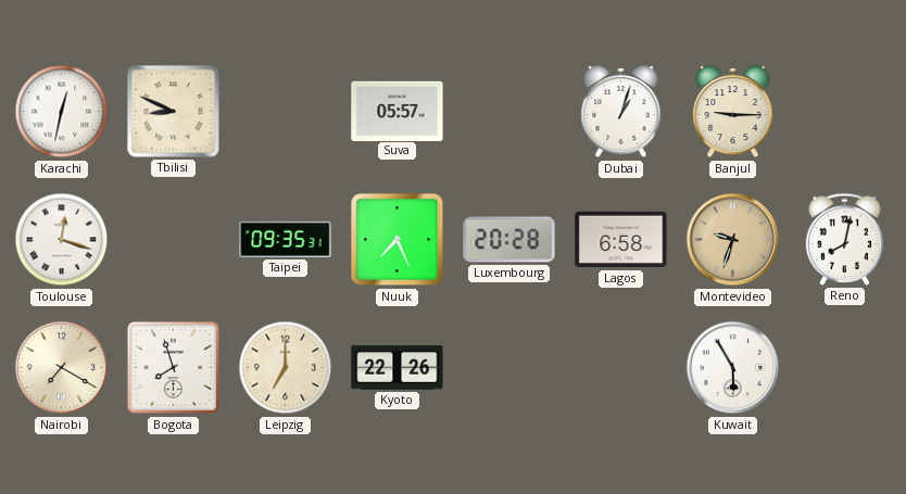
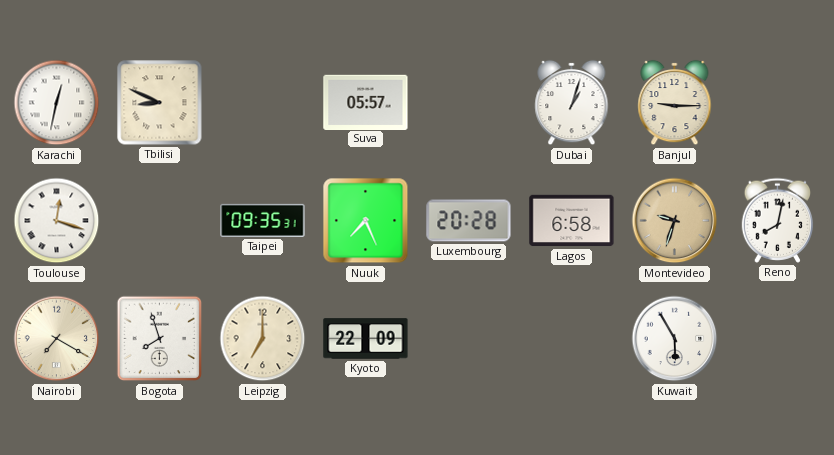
Kyoto: 22:26 -> 22:09 (366, 339)
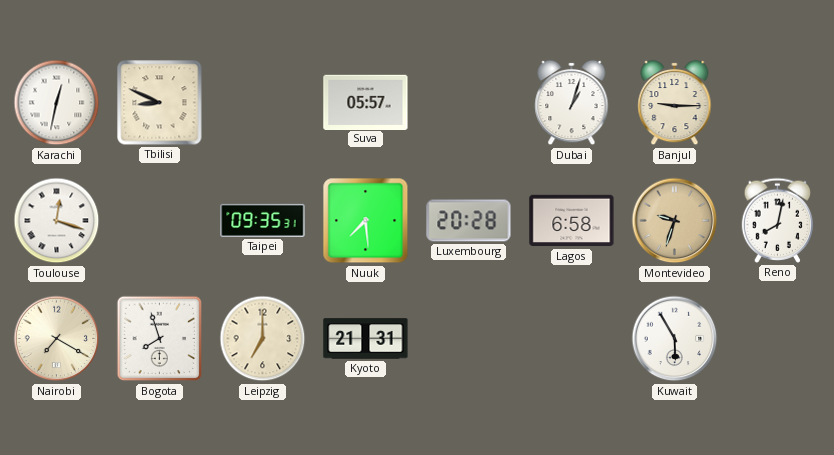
Nuuk: 7:26 -> 7:29 (366, 221)
Kyoto: 22:09 -> 21:31 (366, 339)
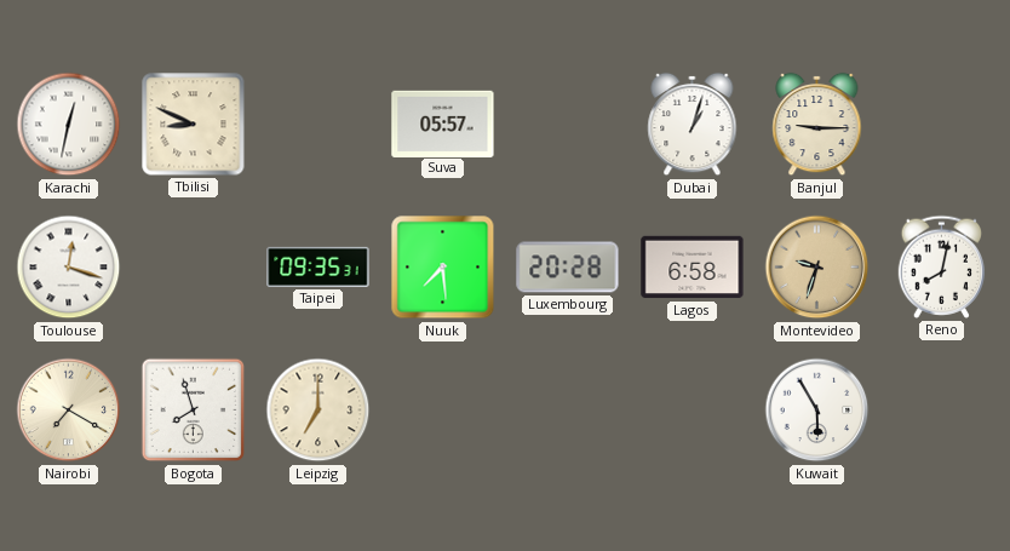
Kyoto: 21:31 -> none (366, 339)
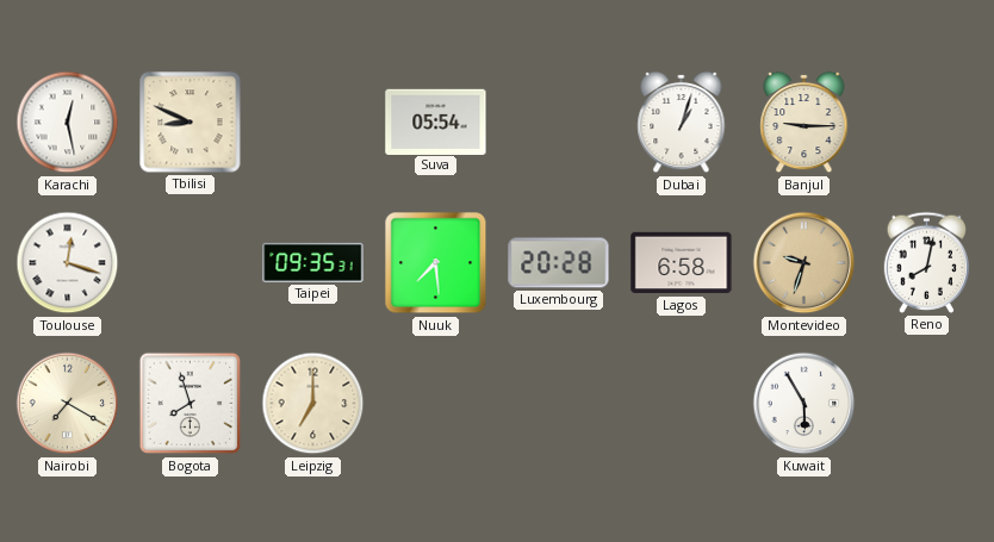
Karachi: 12:32 -> 12:28 (68, 123)
Suva: 05:57 -> 05:54 (436, 122)
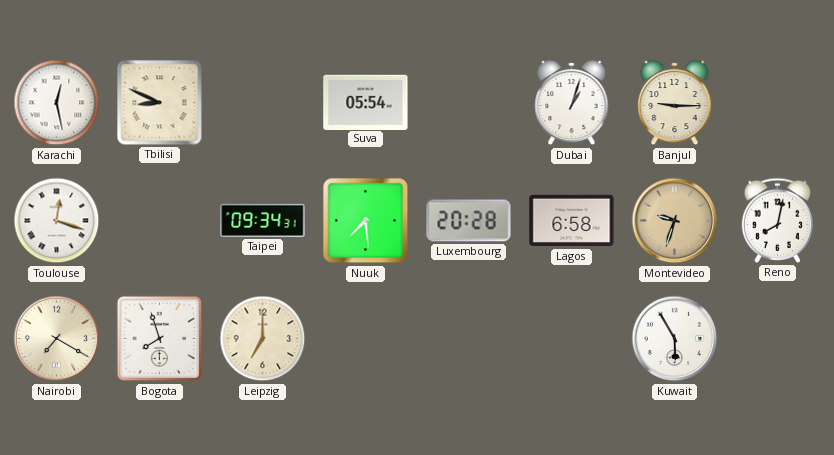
Taipei: 09:35 -> 09:34 (263, 220)
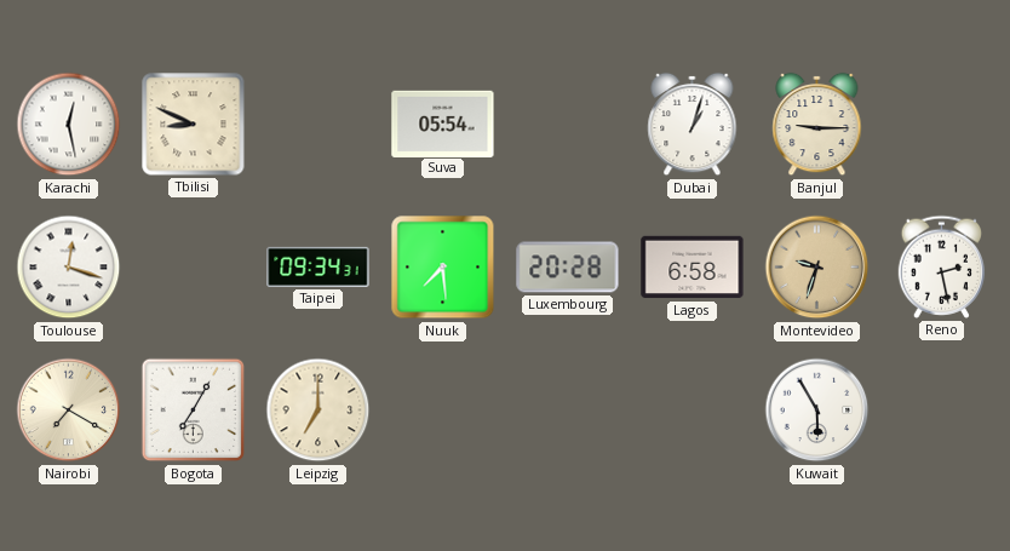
Reno: 8:02 -> 2:28 (942, 266)
Bogota: 7:57 -> 7:05 (194, 411)
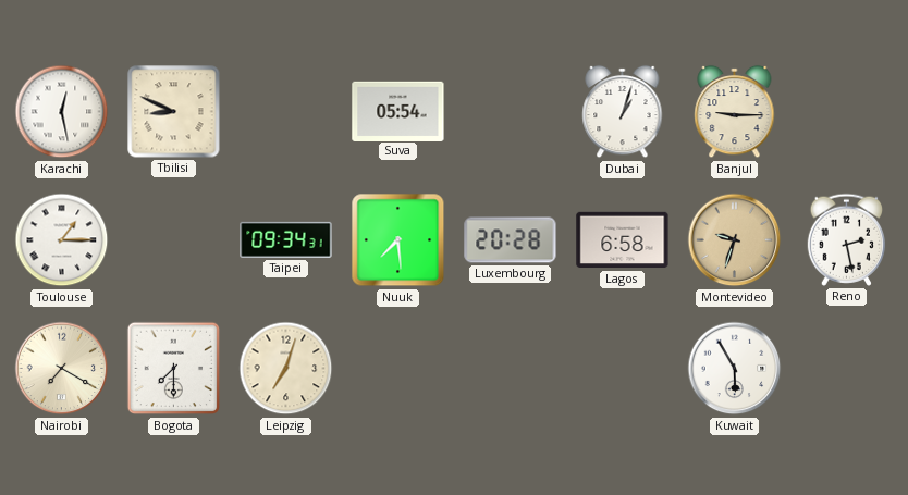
Toulouse: 12:18 -> 1:15 (62, 240)
Bogota: 7:05 -> 7:30 (174, 369)
Leipzig: 7:00 -> 7:03 (286, 369)
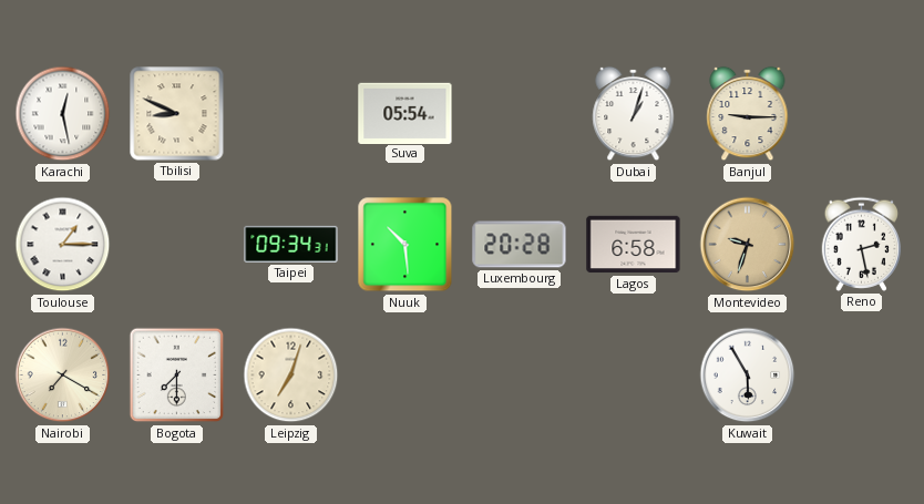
Nuuk: 7:29 -> 10:29 (405, 245)
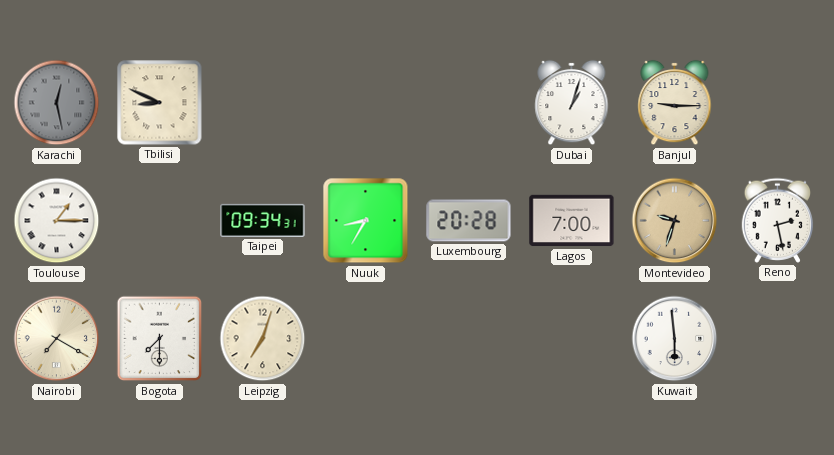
Karachi dial: white -> grey (57, 103)
Suva: 05:54 -> none (405, 113)
Nuuk: 10:29 -> 8:35 (366, 221)
Lagos: 6:58 -> 7:00 (572, 221)
Kuwait: 5:55 -> 5:59 (675, 339)
